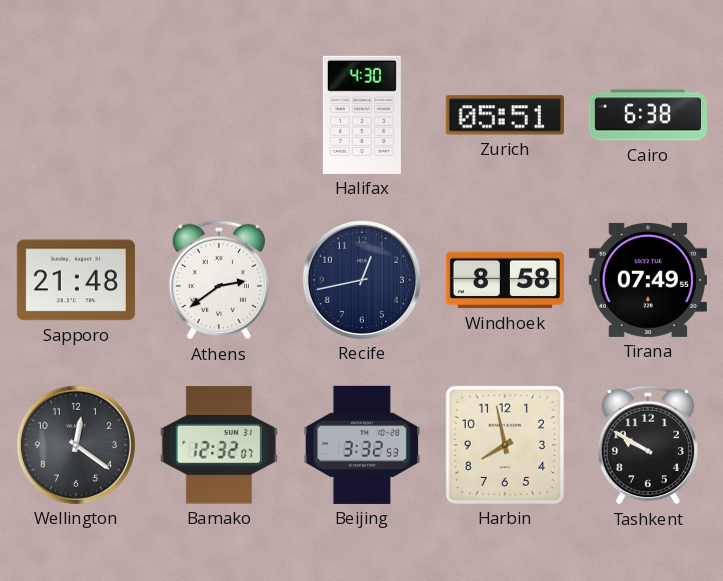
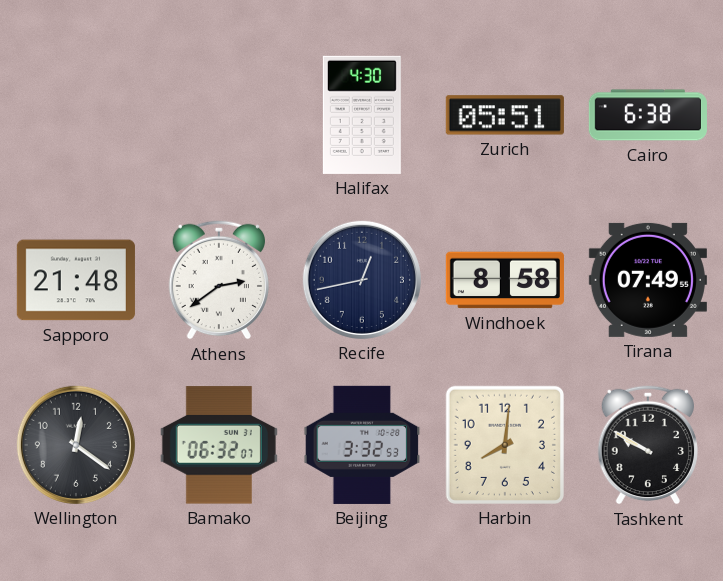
Bamako: 12:32 -> 06:32 (219, 445)
Harbin: 7:58 -> 8:01 (505, 445)
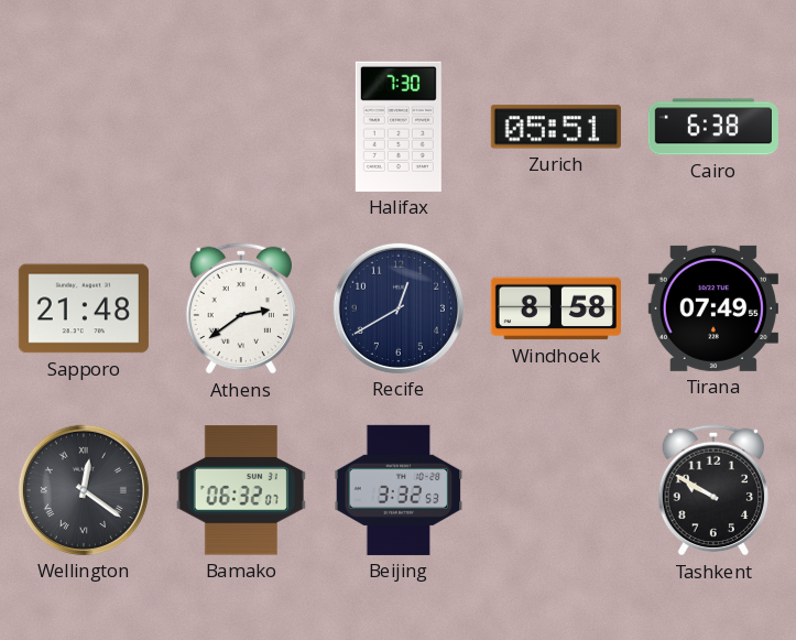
Halifax: 4:30 -> 7:30 (399, 127)
Recife: 12:43 -> 12:40 (399, 308)
Wellington numerals: Arabic -> Roman (84, 490)
Harbin: 8:01 -> none (505, 445)
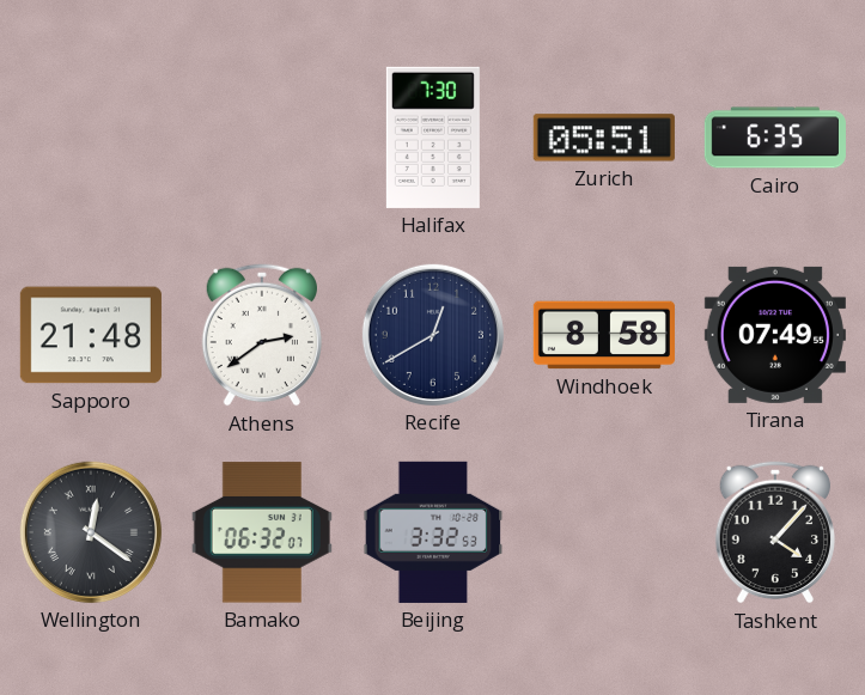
Cairo: 6:38 -> 6:35 (775, 138)
Tashkent: 9:50 -> 4:07 (774, 532)
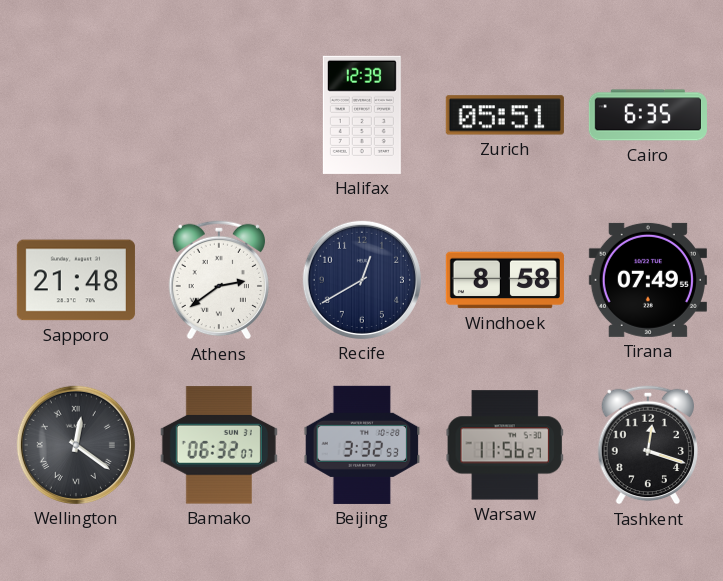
Halifax: 7:30 -> 12:39 (362, 115)
Warsaw: none -> 11:56 (505, 445)
Tashkent: 4:07 -> 12:18 (647, 445)
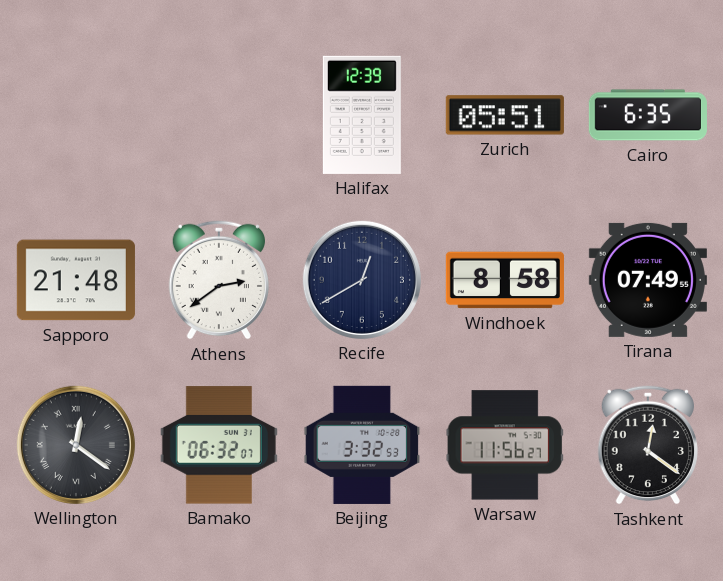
Tashkent: 12:18 -> 12:21 (647, 445)
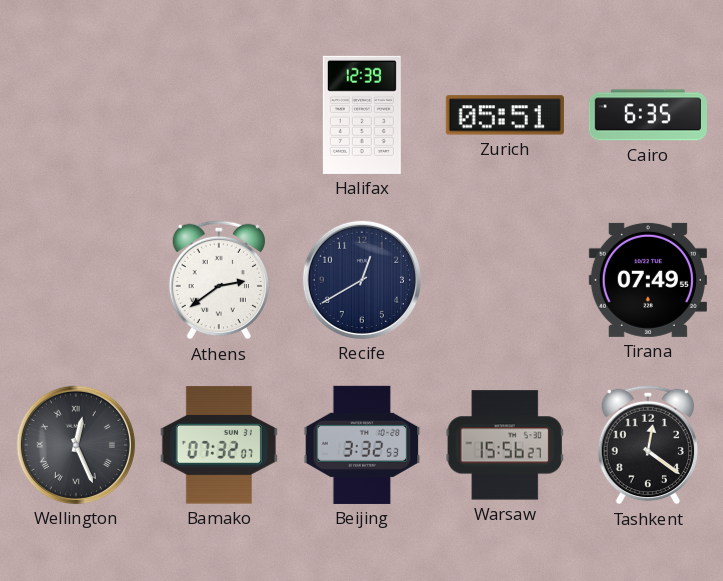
Sapporo: 21:48 -> none (76, 280)
Windhoek: 8:58 -> none (505, 280)
Wellington: 12:21 -> 12:26 (76, 445)
Bamako: 06:32 -> 07:32 (219, 445)
Warsaw: 11:56 -> 15:56 (505, 445)
